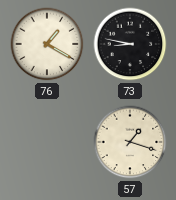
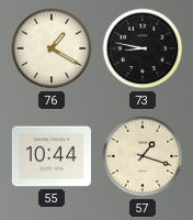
55: none -> 10:44 (52, 156)
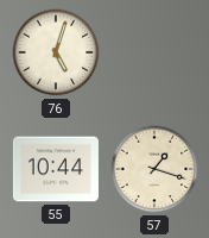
76: 1:20 -> 5:03 (56, 52)
73: 8:47 -> none (143, 48)
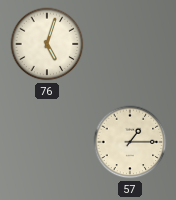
55: 10:44 -> none (56, 169)
57: 1:18 -> 1:15 (130, 142)
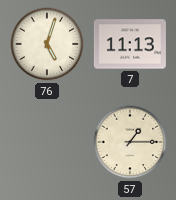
7: none -> 11:13 (130, 44)
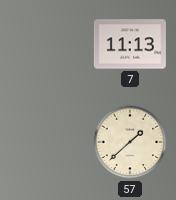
76: 5:03 -> none (47, 44)
57: 1:15 -> 1:38 (130, 142)
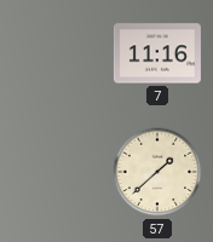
7: 11:13 -> 11:16 (157, 53)
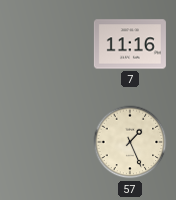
57: 1:38 -> 1:26 (130, 142)
